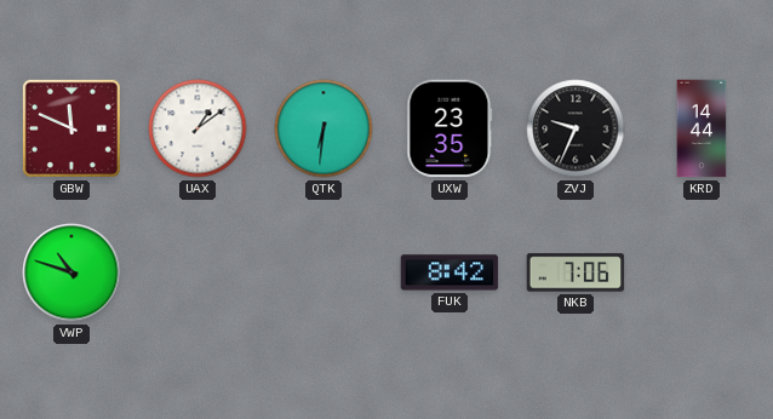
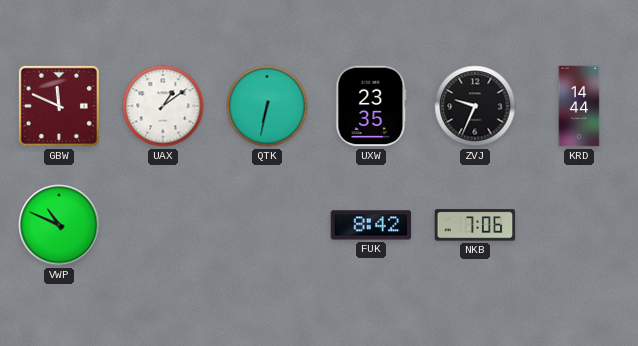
QTK: 6:31 -> 6:32 (267, 106)
VWP: 10:48 -> 10:49 (59, 225)
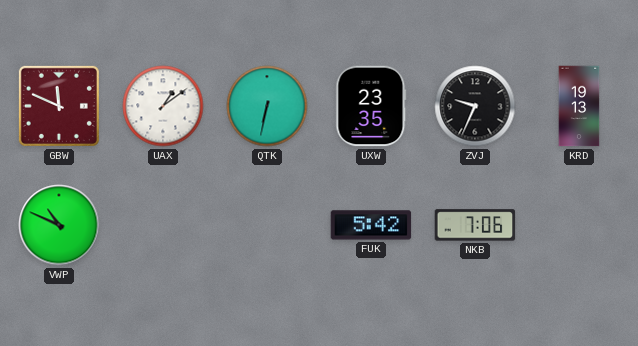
KRD: 14:44 -> 19:13 (579, 106)
FUK: 8:42 -> 5:42 (371, 225)
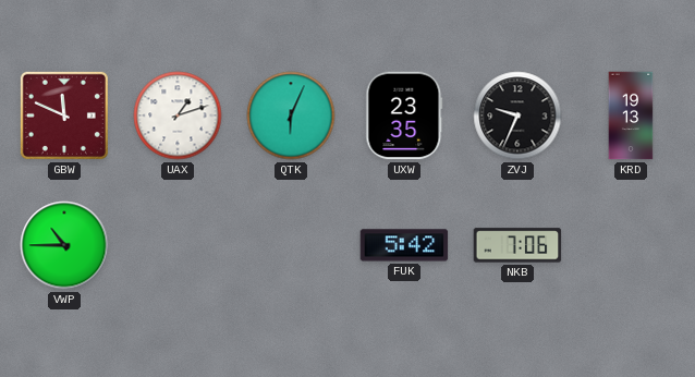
UAX: 1:09 -> 1:12 (178, 115)
QTK: 6:32 -> 6:04 (291, 115)
VWP: 10:49 -> 10:45 (64, 245)
